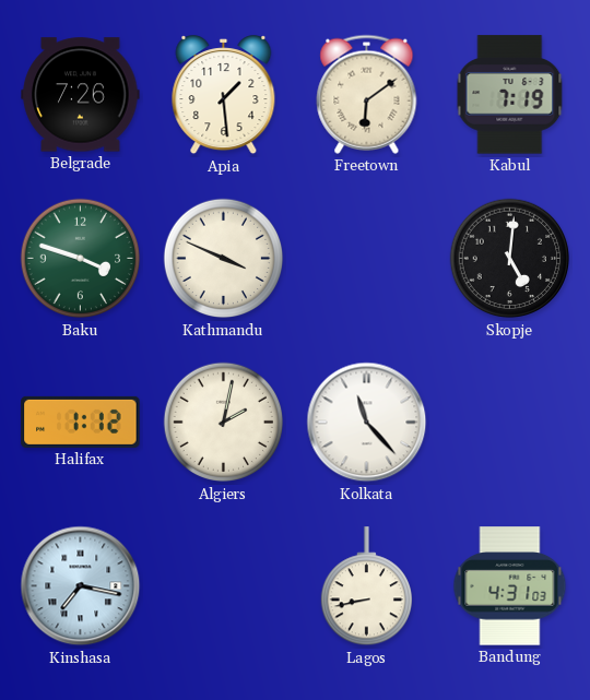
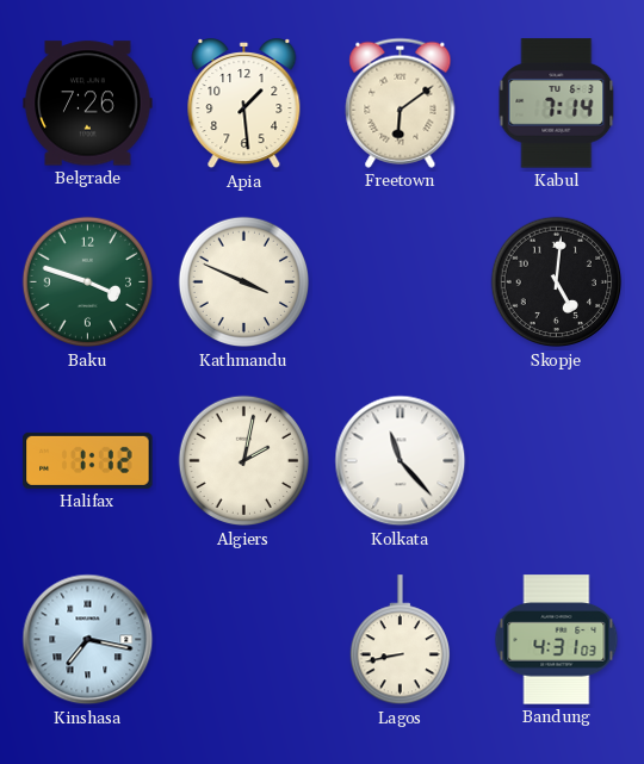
Kabul: 7:19 -> 7:14 (557, 104)
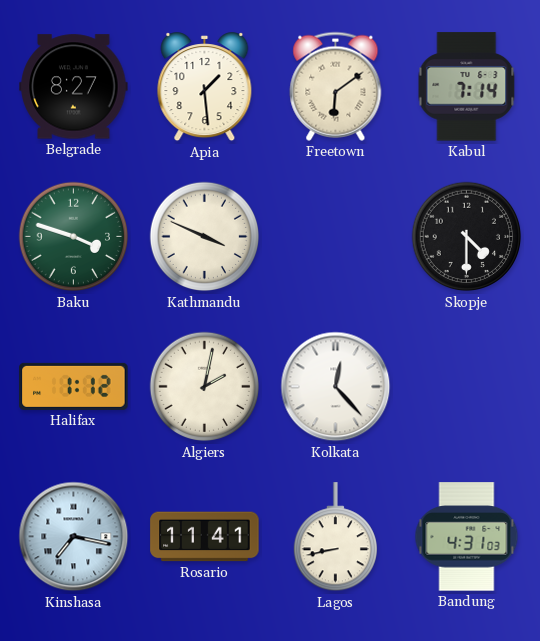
Belgrade: 7:26 -> 8:27 (74, 87)
Skopje: 5:01 -> 4:30 (467, 237)
Kolkata: 11:23 -> 12:23 (336, 387)
Rosario: none -> 11:41 (205, 537)
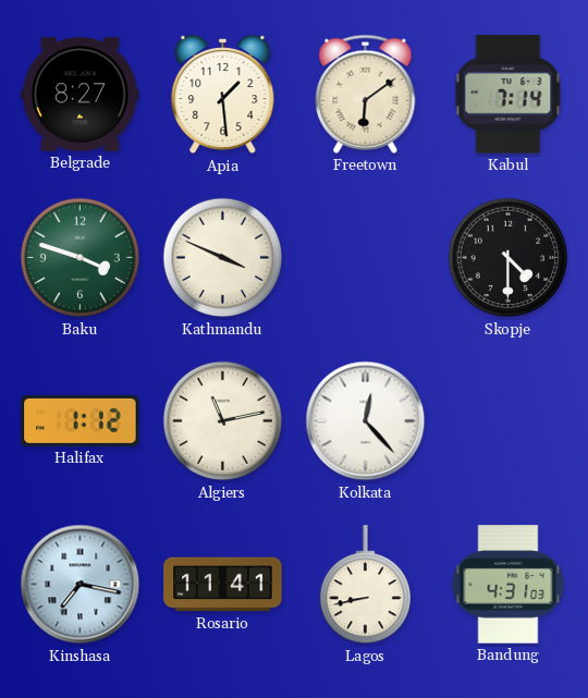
Algiers: 2:02 -> 11:13 (223, 421)
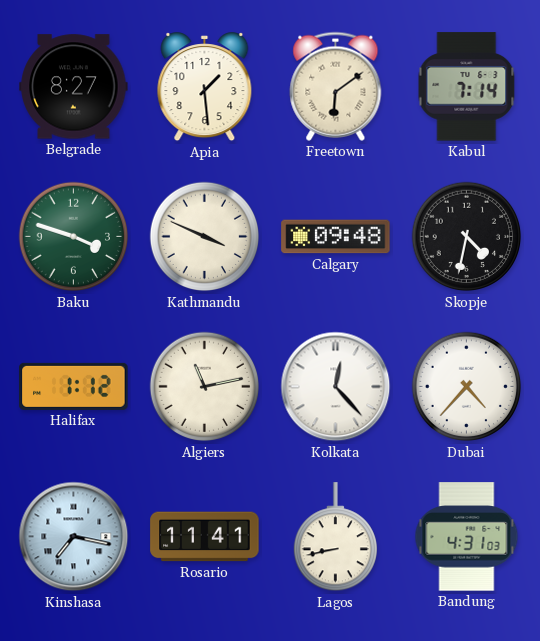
Calgary: none -> 09:48 (336, 237)
Skopje: 4:30 -> 4:32 (467, 237)
Dubai: none -> 4:37 (467, 387)
